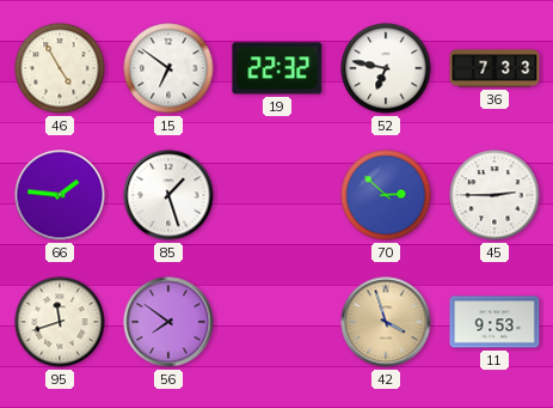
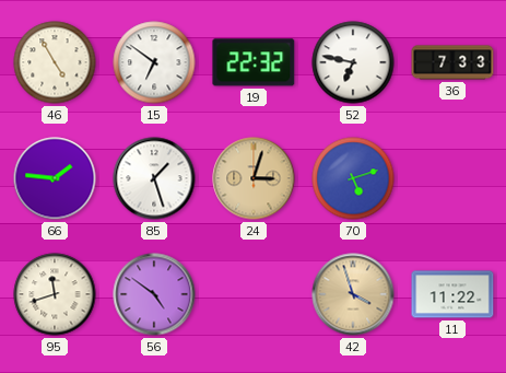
24: none -> 3:03 (254, 178)
70: 2:52 -> 5:12 (353, 178)
45: 2:45 -> none (494, 195)
56: 7:51 -> 4:51 (154, 294)
11: 9:53 -> 11:22 (452, 294)
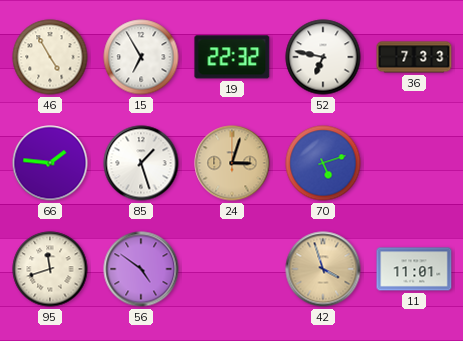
15: 6:51 -> 6:55 (141, 57)
11: 11:22 -> 11:01 (414, 269)
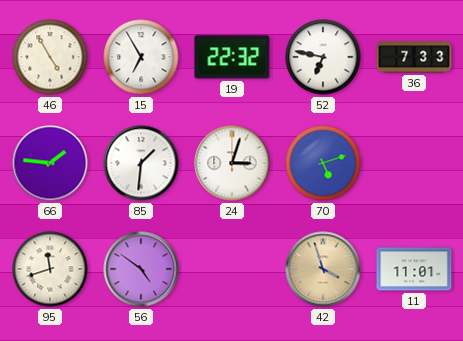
85: 1:27 -> 1:31 (141, 163)
24 dial: champagne -> white (232, 163)
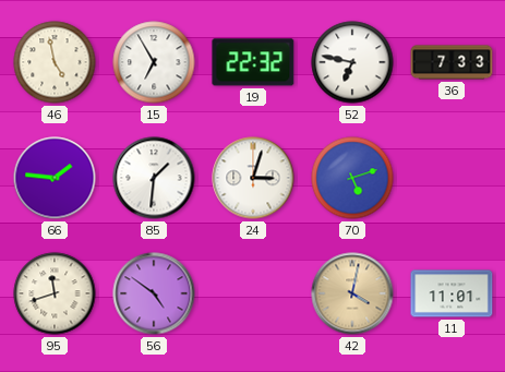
46: 4:55 -> 4:58 (55, 62)
42: 3:57 -> 4:02 (352, 293)
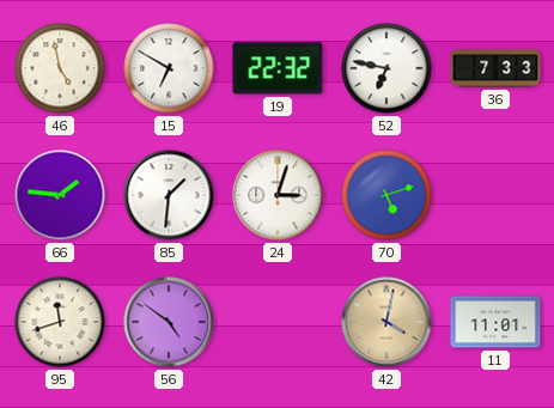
15: 6:55 -> 6:50 (169, 68)
